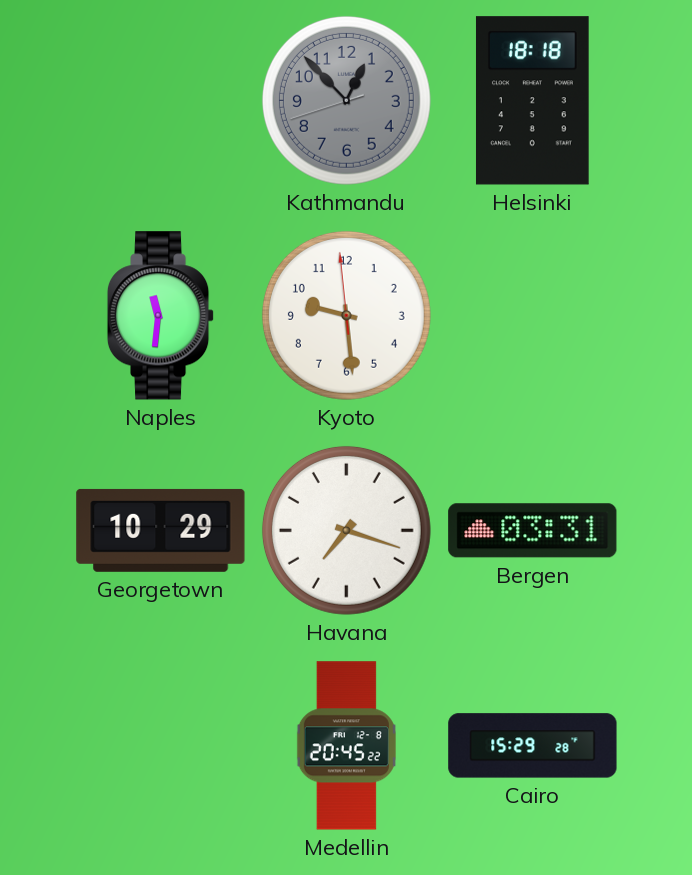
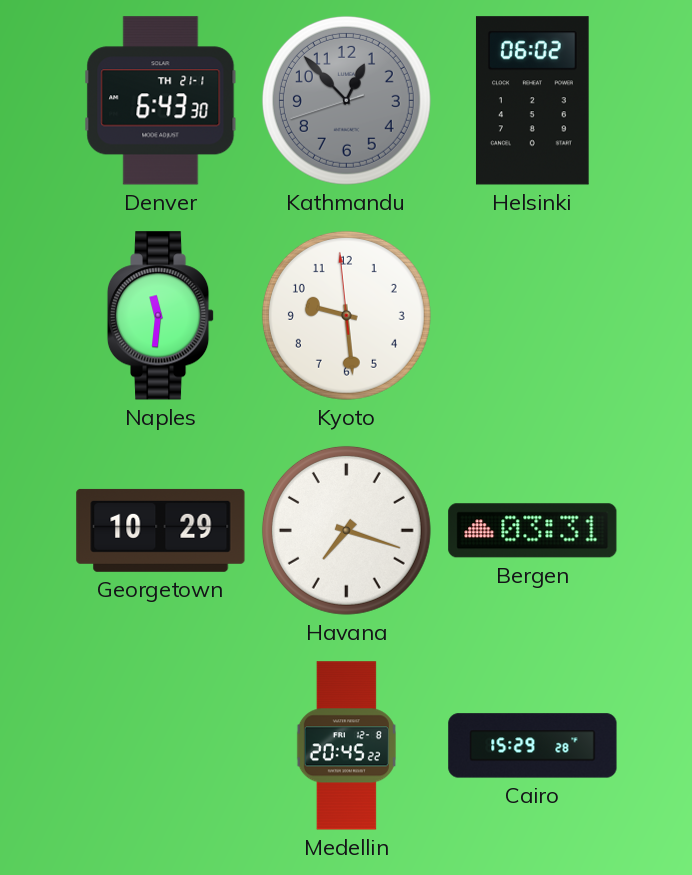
Denver: none -> 6:43 (161, 101)
Helsinki: 18:18 -> 06:02 (532, 101)
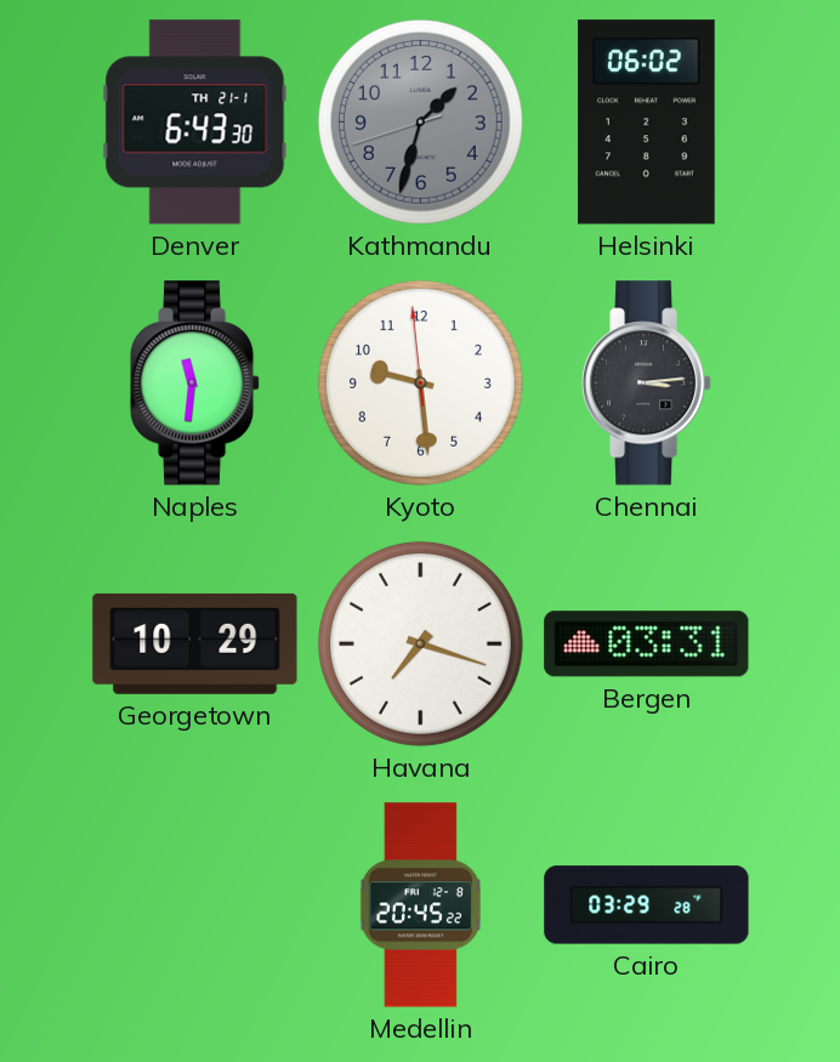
Kathmandu: 12:52 -> 1:32 (420, 121)
Chennai: none -> 3:14 (647, 384)
Cairo: 15:29 -> 03:29 (647, 905)
